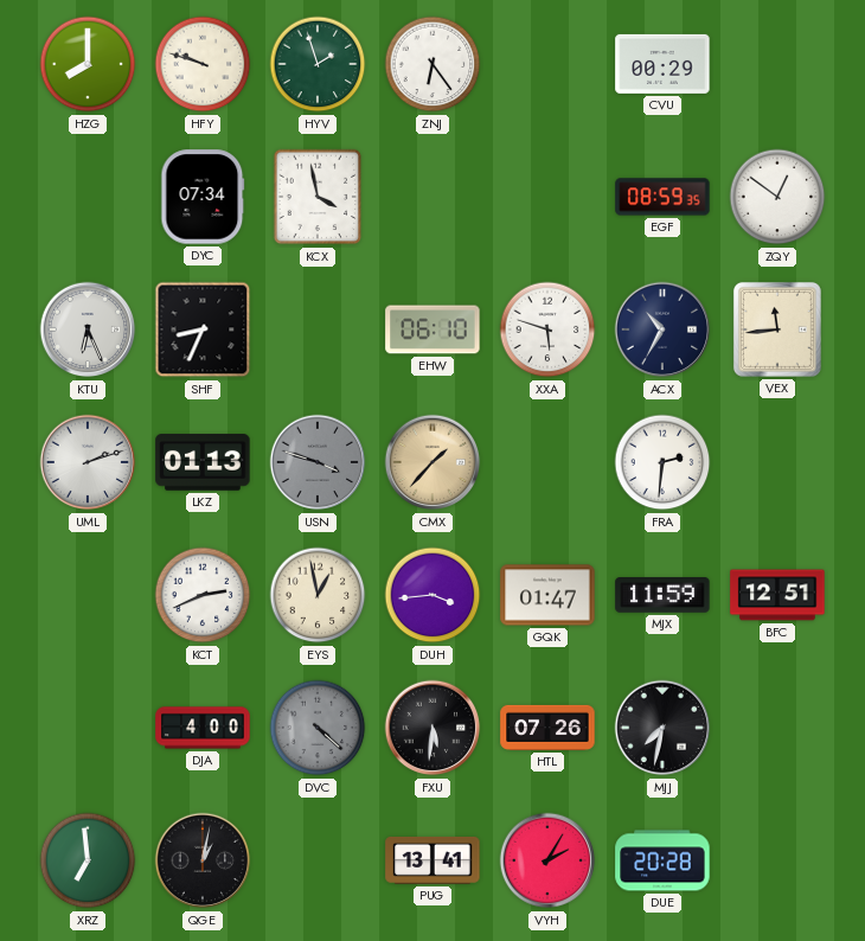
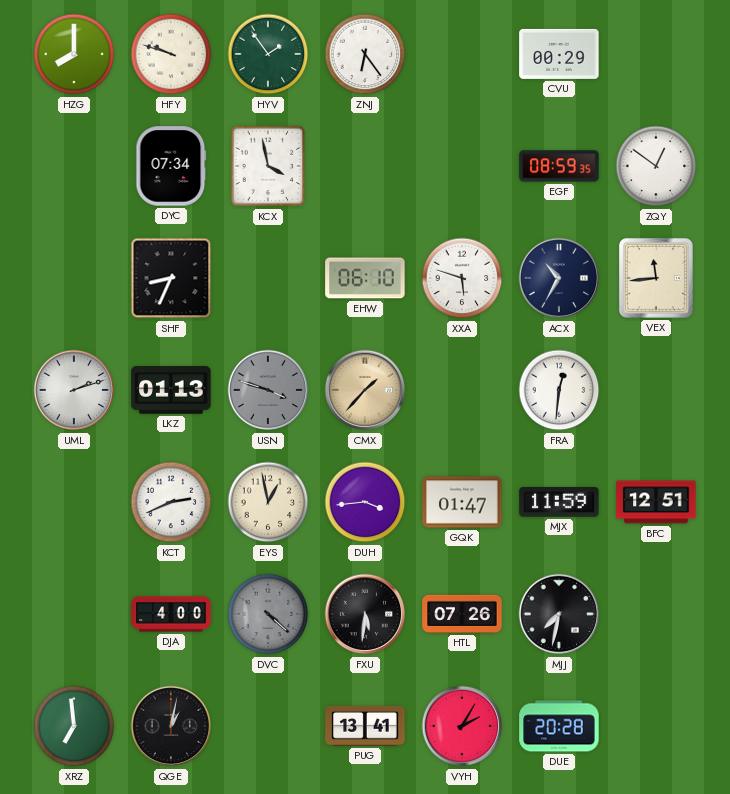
HYV: 1:57 -> 1:54 (268, 54)
KTU: 6:26 -> none (88, 329)
FRA: 2:31 -> 12:31 (559, 390)
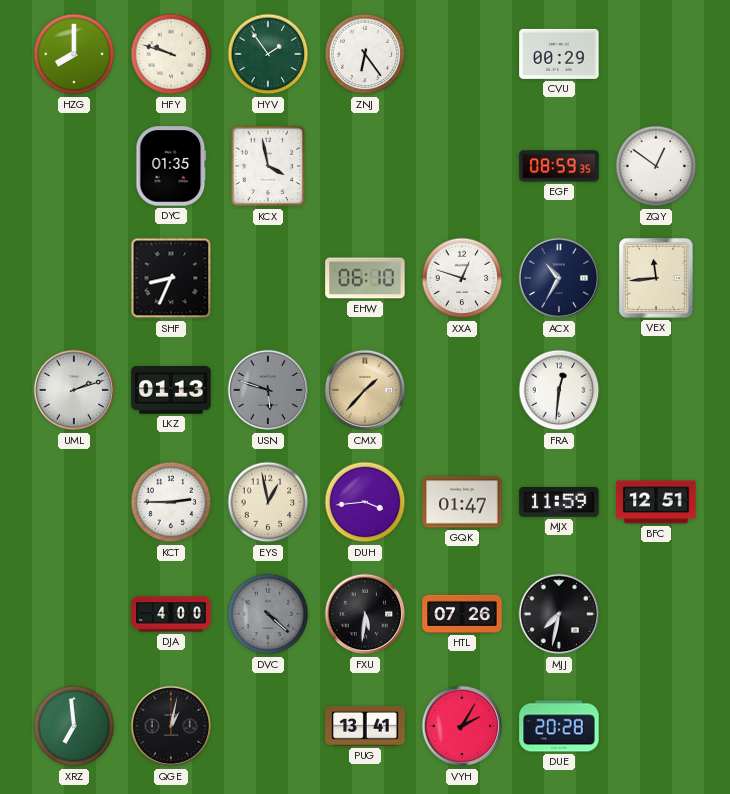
DYC: 07:34 -> 01:35 (171, 166)
XXA: 5:48 -> 12:48 (462, 278)
USN: 3:48 -> 5:48 (268, 390)
KCT: 2:41 -> 2:45 (171, 502)
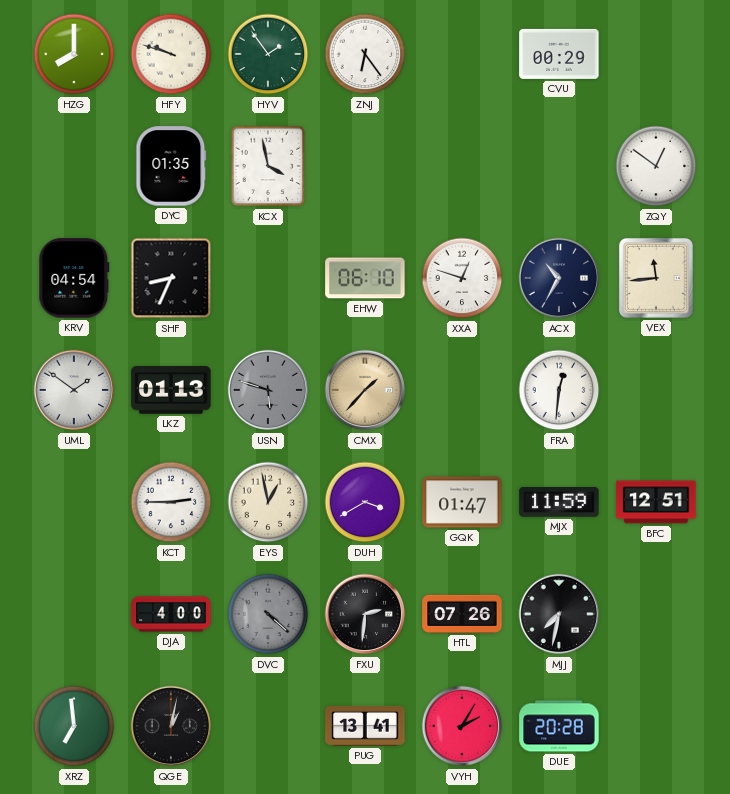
EGF: 08:59 -> none (559, 166)
KRV: none -> 04:54 (74, 278)
UML: 2:12 -> 1:51 (74, 390)
DUH: 3:44 -> 3:40 (365, 502)
FXU: 5:31 -> 2:31 (365, 614)
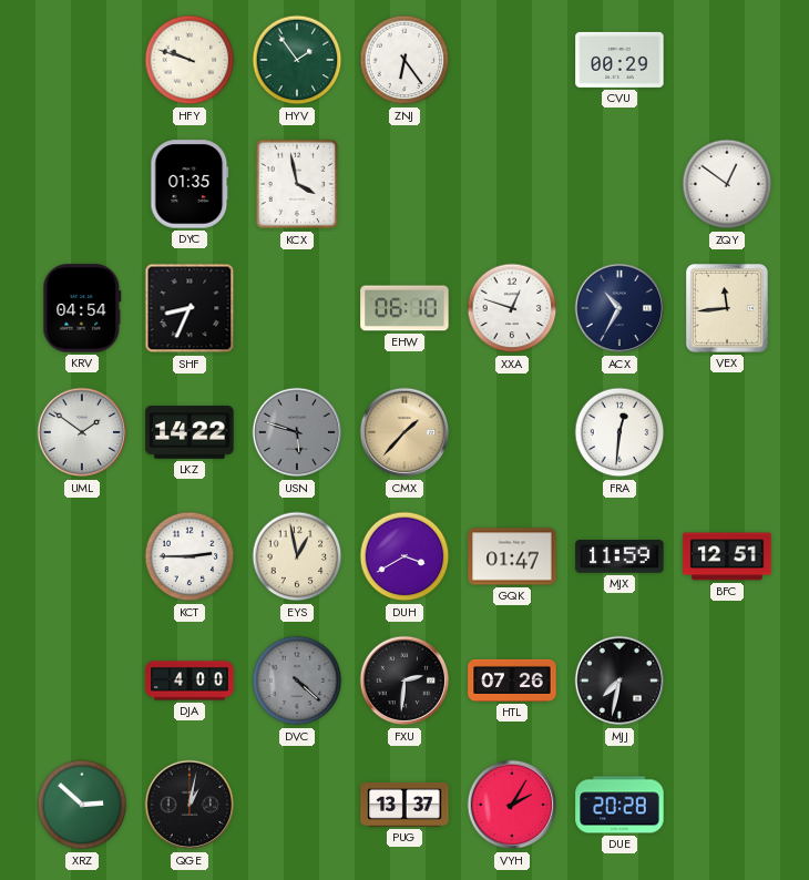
HZG: 8:00 -> none (74, 54)
LKZ: 01:13 -> 14:22 (190, 432)
XRZ: 6:59 -> 2:52 (82, 805)
PUG: 13:41 -> 13:37 (404, 805)
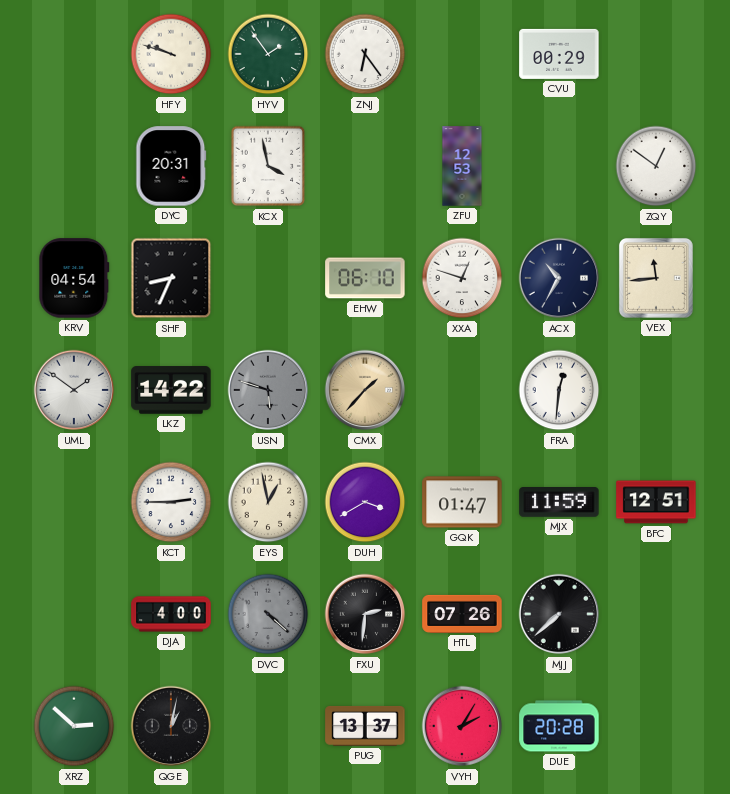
DYC: 01:35 -> 20:31 (171, 166)
ZFU: none -> 12:53 (462, 166)
MJJ: 7:32 -> 7:38 (559, 614)
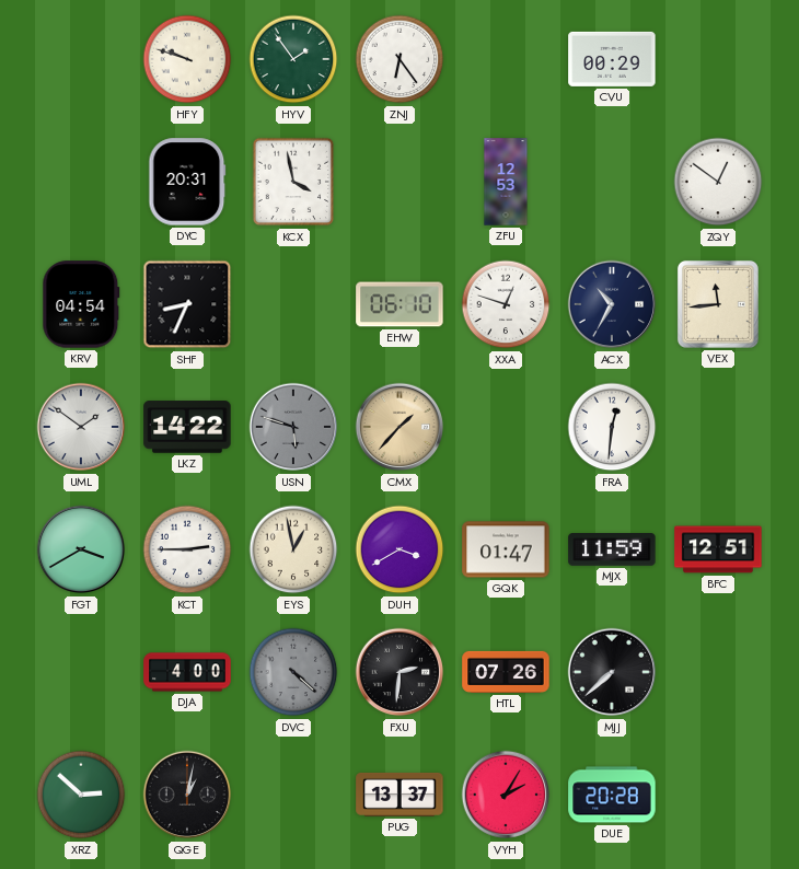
FGT: none -> 3:40 (81, 549)
